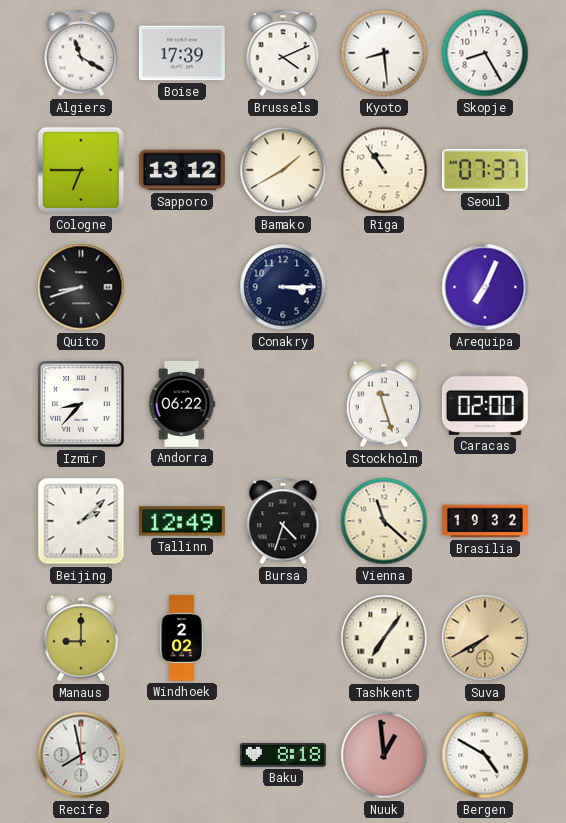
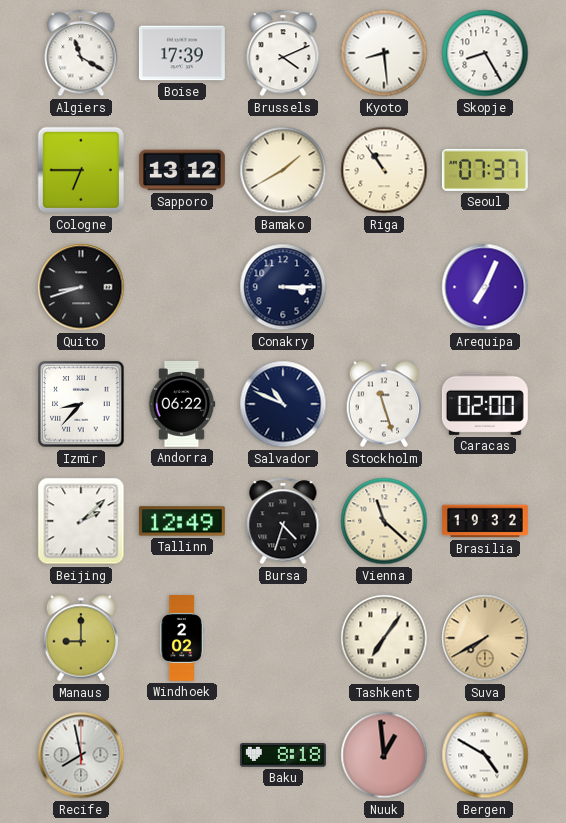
Salvador: none -> 10:49 (283, 404)
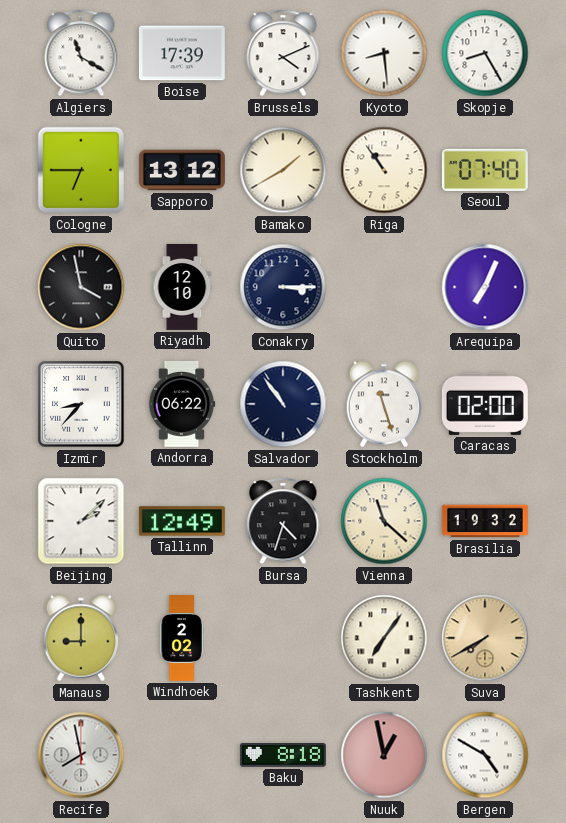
Seoul: 07:37 -> 07:40 (485, 170)
Quito: 8:42 -> 3:58 (81, 287)
Riyadh: none -> 12:10 (182, 288)
Salvador: 10:49 -> 10:54 (283, 404)
Nuuk: 12:59 -> 12:58 (384, 755)
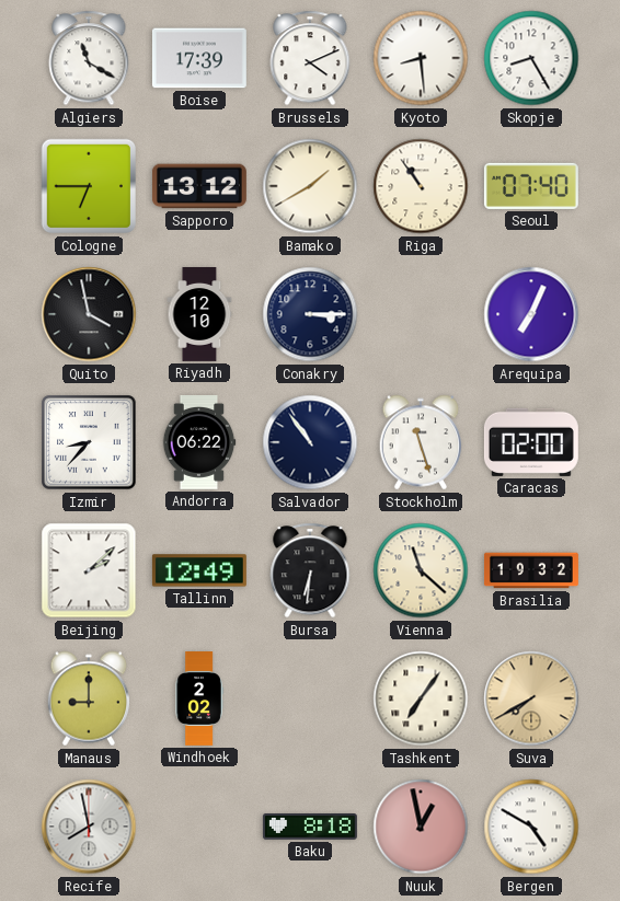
Bursa: 4:33 -> 6:31 (310, 570)
